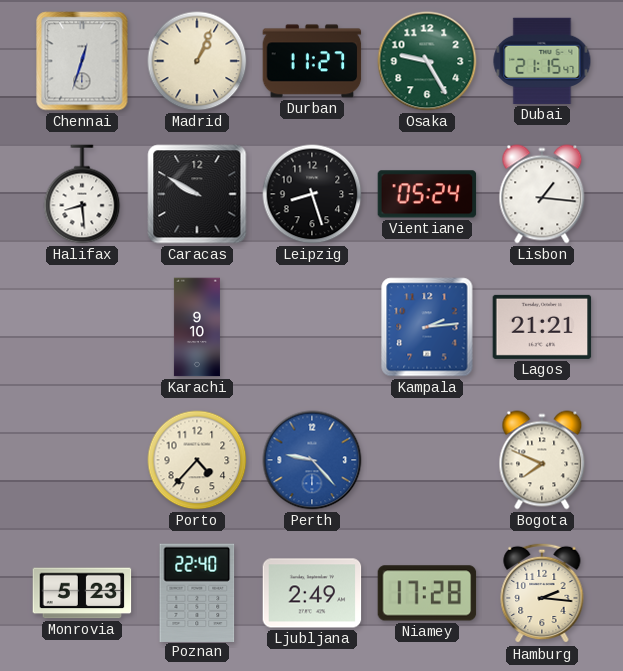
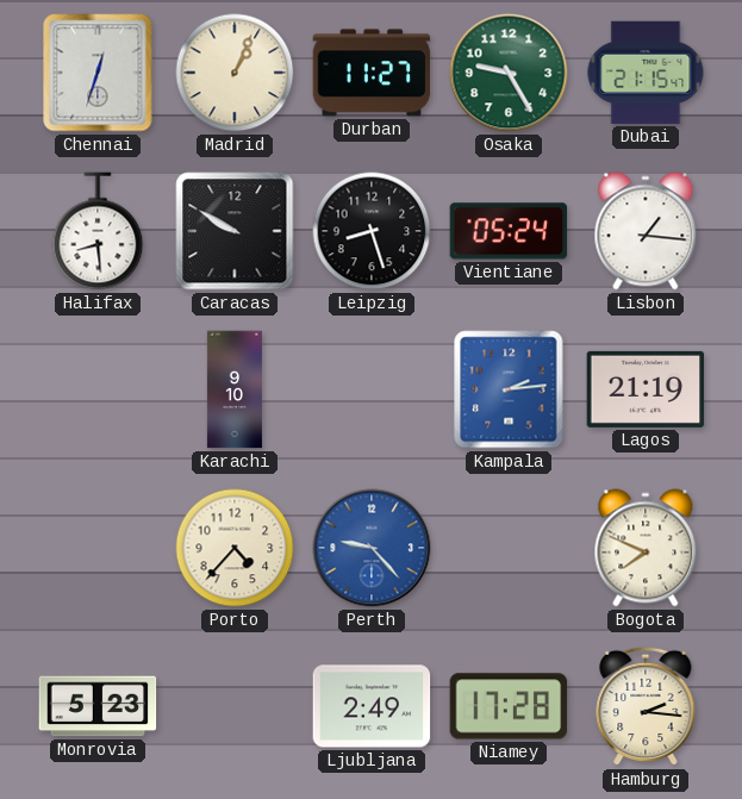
Lagos: 21:21 -> 21:19 (646, 389)
Poznan: 22:40 -> none (197, 592)
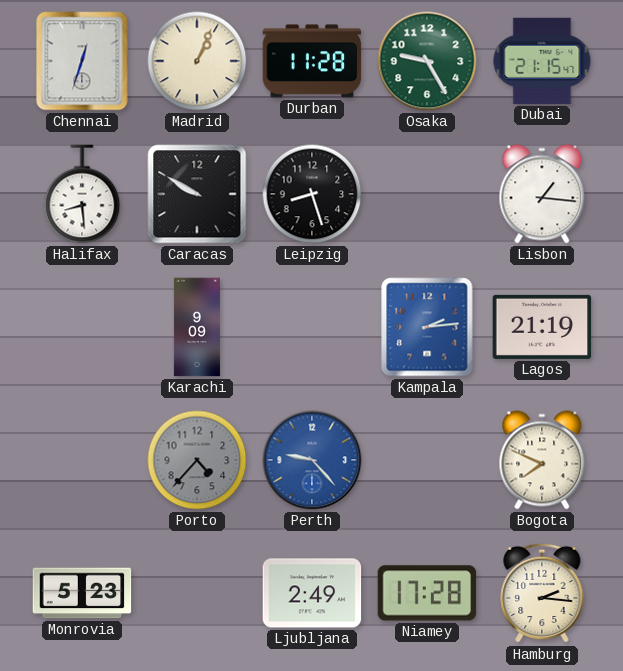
Durban: 11:27 -> 11:28 (312, 61)
Vientiane: 05:24 -> none (509, 231)
Karachi: 9:10 -> 9:09 (197, 327)
Porto dial: cream -> grey (197, 460)
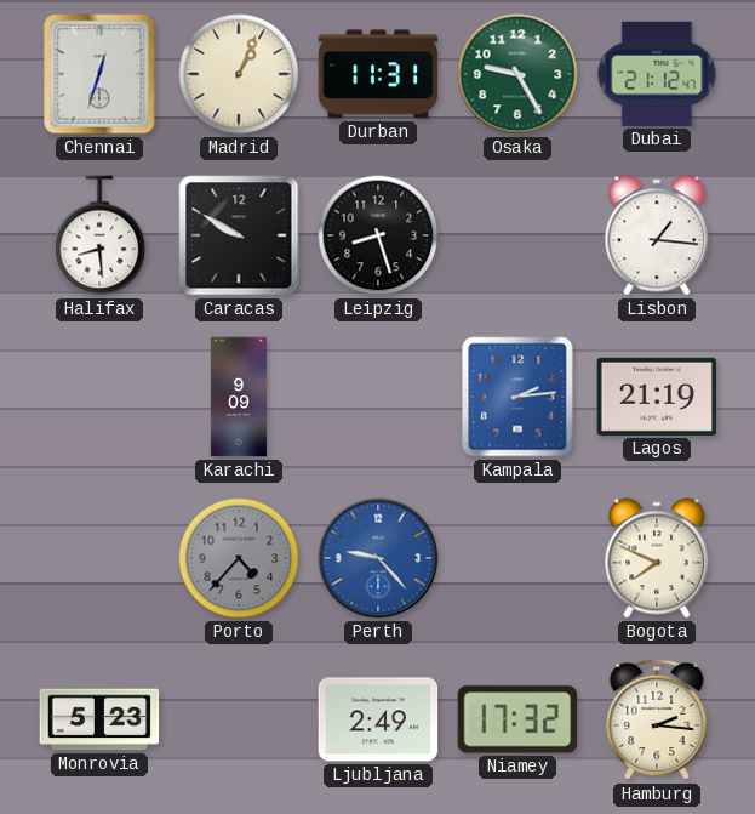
Durban: 11:28 -> 11:31 (378, 74)
Dubai: 21:15 -> 21:12 (657, 74)
Niamey: 17:28 -> 17:32 (517, 719)
